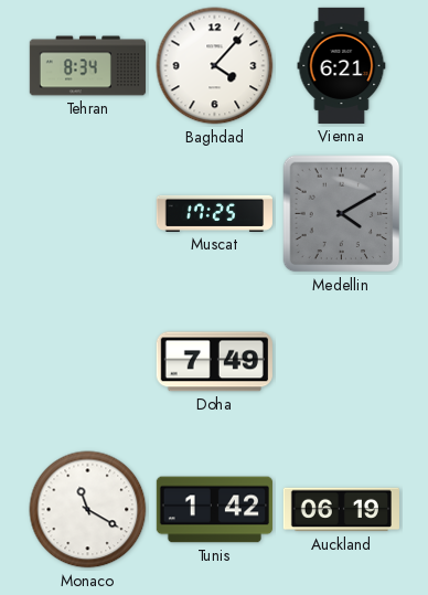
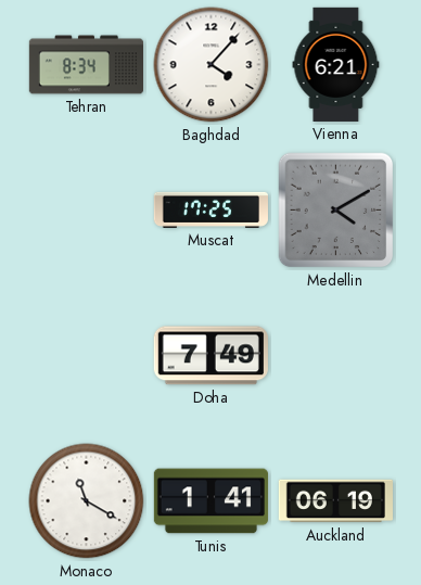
Tunis: 1:42 -> 1:41 (210, 501)
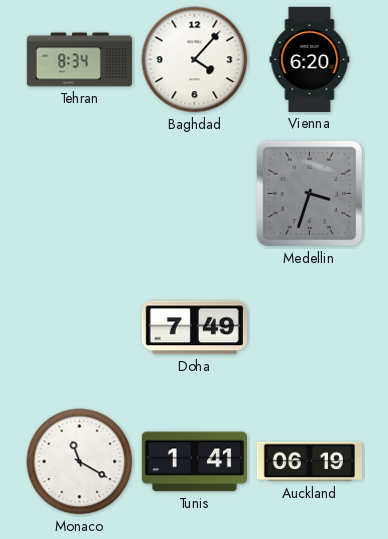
Vienna: 6:21 -> 6:20 (310, 59)
Muscat: 17:25 -> none (210, 209)
Medellin: 4:10 -> 3:33 (310, 194)
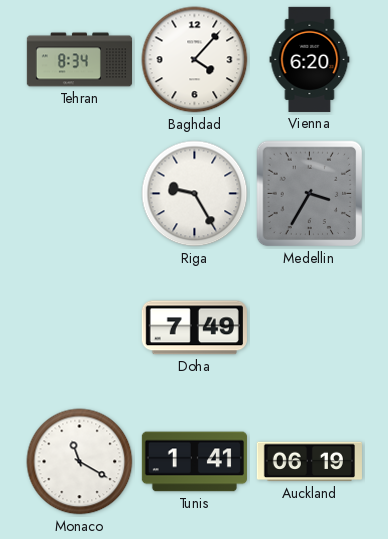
Riga: none -> 9:25 (195, 194)
Medellin: 3:33 -> 3:35 (310, 194)
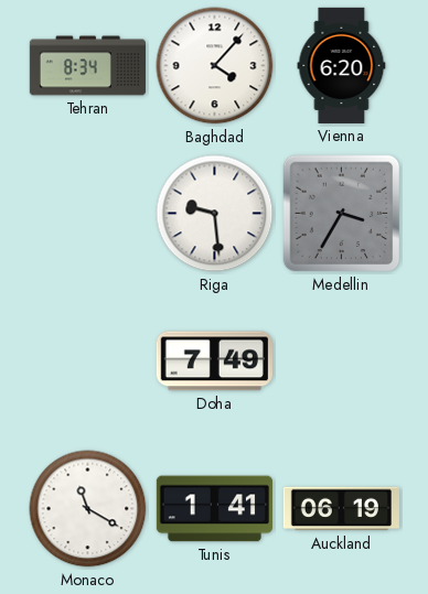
Riga: 9:25 -> 9:29 (215, 214)
